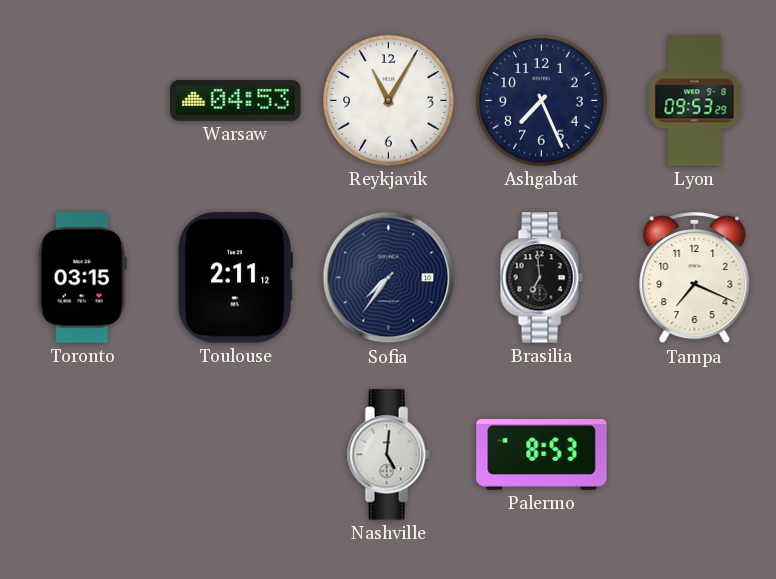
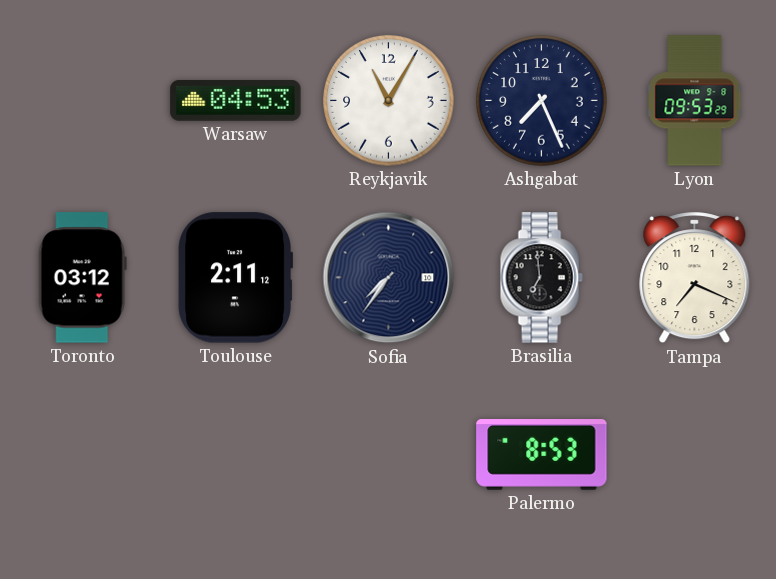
Toronto: 03:15 -> 03:12 (82, 278)
Nashville: 5:01 -> none (388, 455)
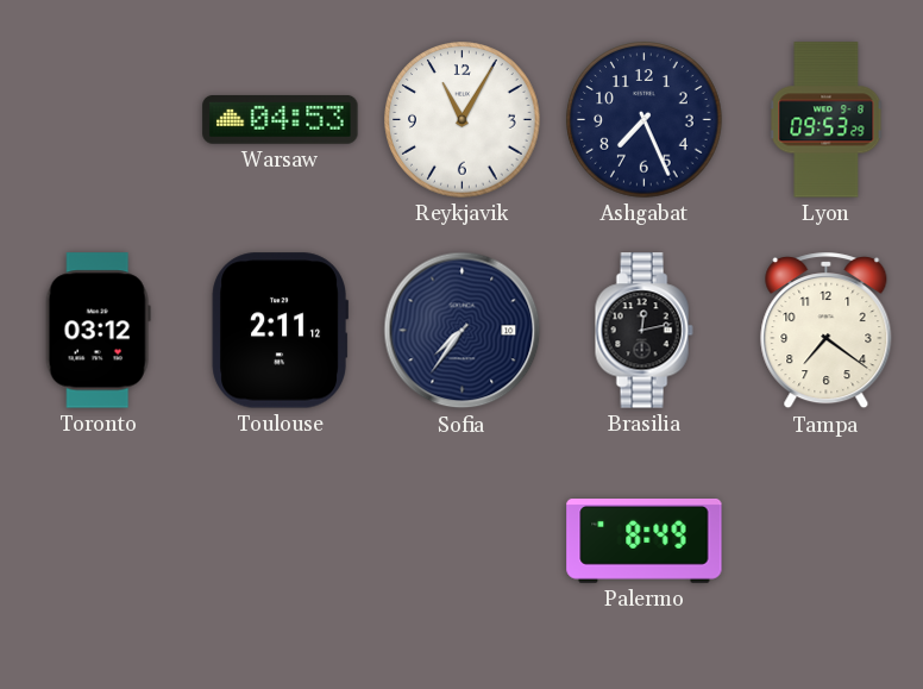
Brasilia: 6:59 -> 12:13 (643, 331)
Tampa: 7:19 -> 7:21 (827, 331)
Palermo: 8:53 -> 8:49 (645, 541)
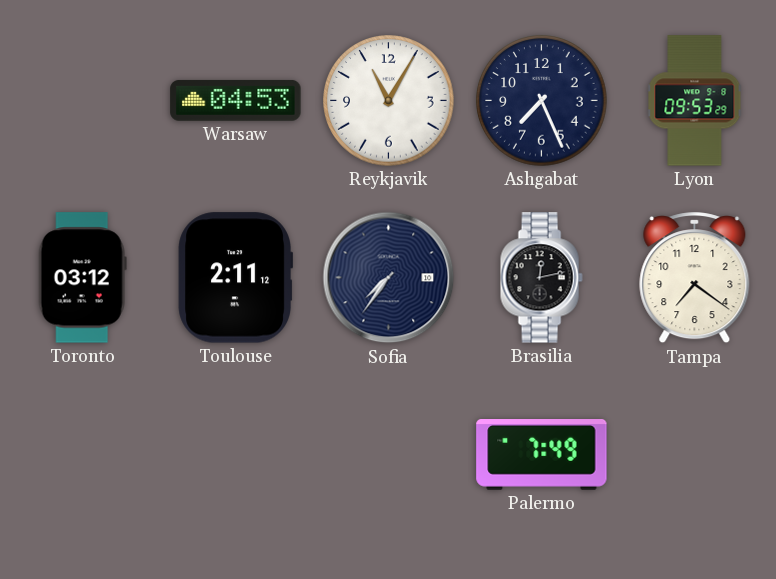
Palermo: 8:49 -> 7:49 (542, 455)
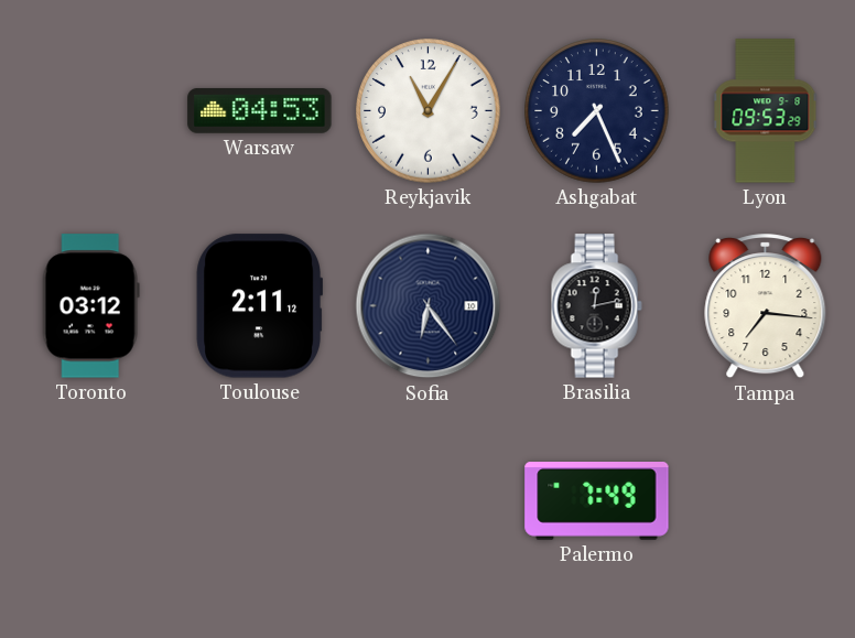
Sofia: 7:36 -> 6:24 (429, 306)
Tampa: 7:21 -> 7:16 (766, 306)
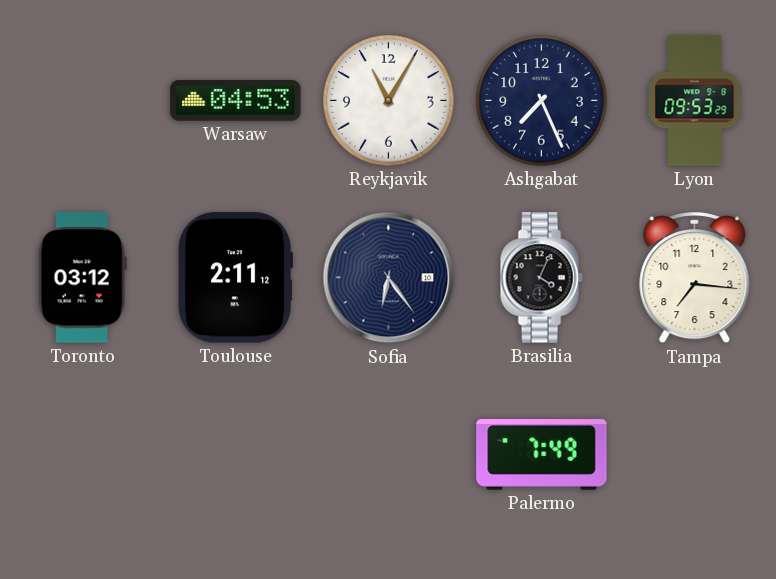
Brasilia: 12:13 -> 4:04 (541, 278)
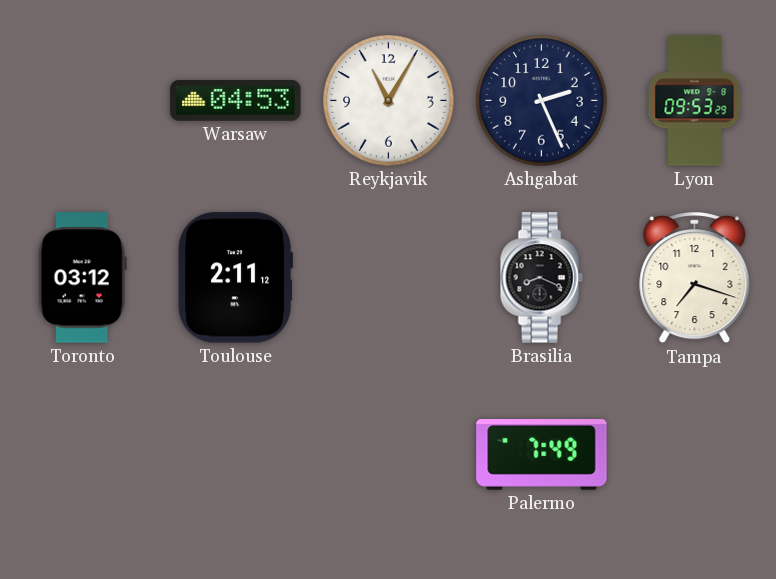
Ashgabat: 7:26 -> 2:26 (542, 101)
Sofia: 6:24 -> none (389, 278)
Brasilia: 4:04 -> 8:19 (541, 278)
Tampa: 7:16 -> 7:18 (695, 278)
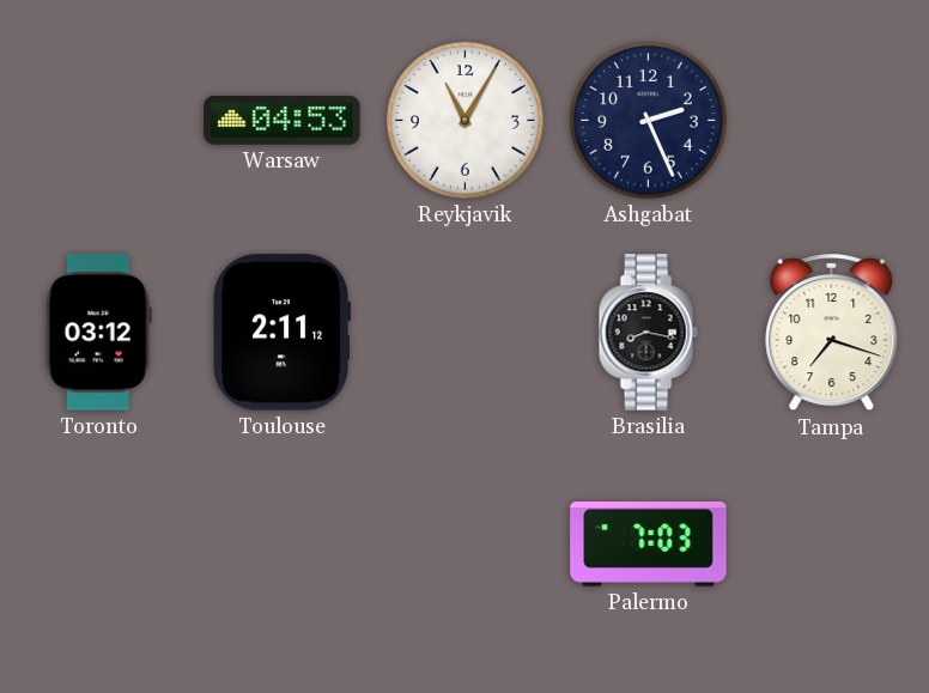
Lyon: 09:53 -> none (695, 101)
Brasilia: 8:19 -> 8:17 (648, 333)
Palermo: 7:49 -> 7:03 (649, 545)
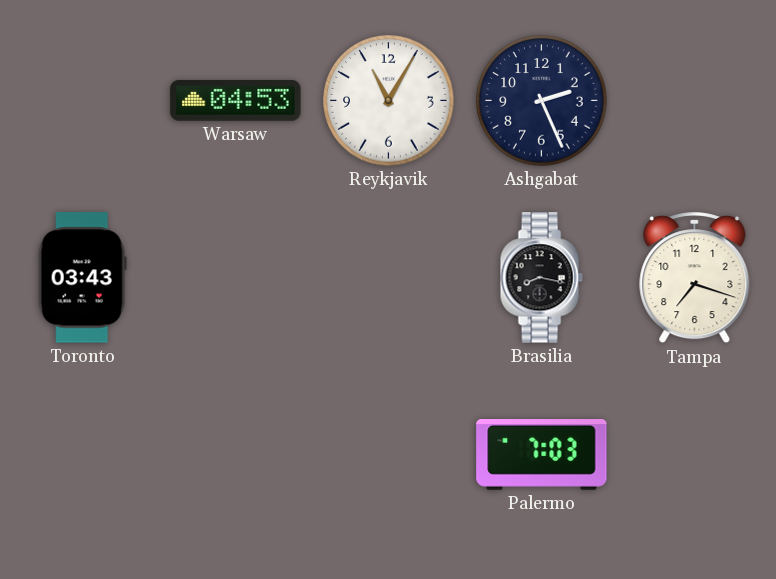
Toronto: 03:12 -> 03:43 (82, 278)
Toulouse: 2:11 -> none (281, 333)
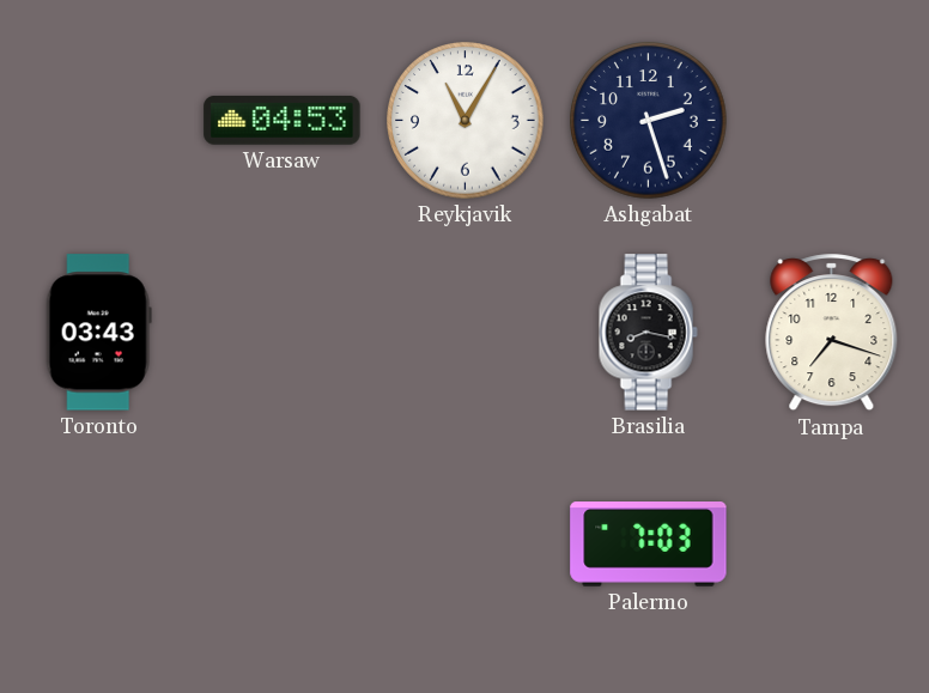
Ashgabat: 2:26 -> 2:27 (649, 121)
